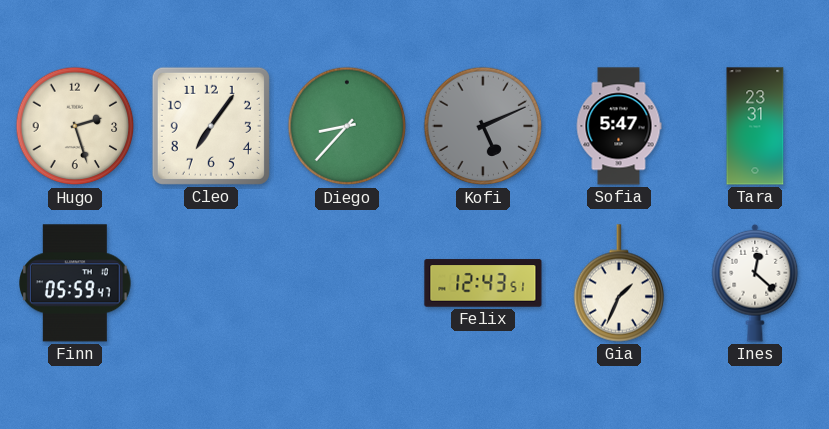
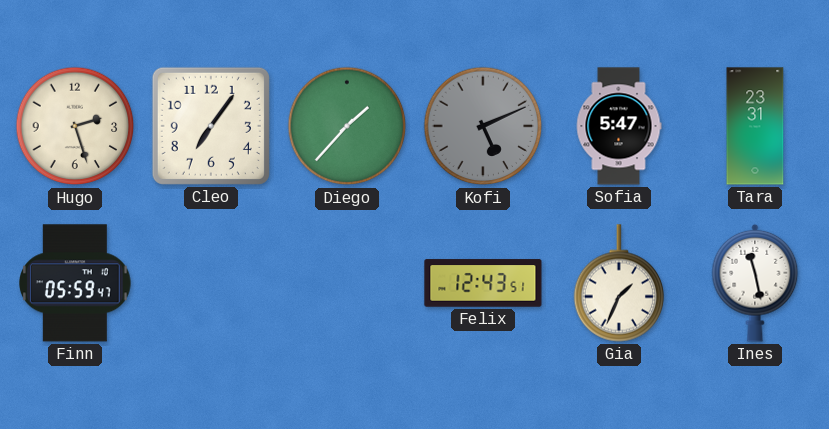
Diego: 8:37 -> 1:37 (347, 126)
Ines: 12:22 -> 11:28 (755, 283)
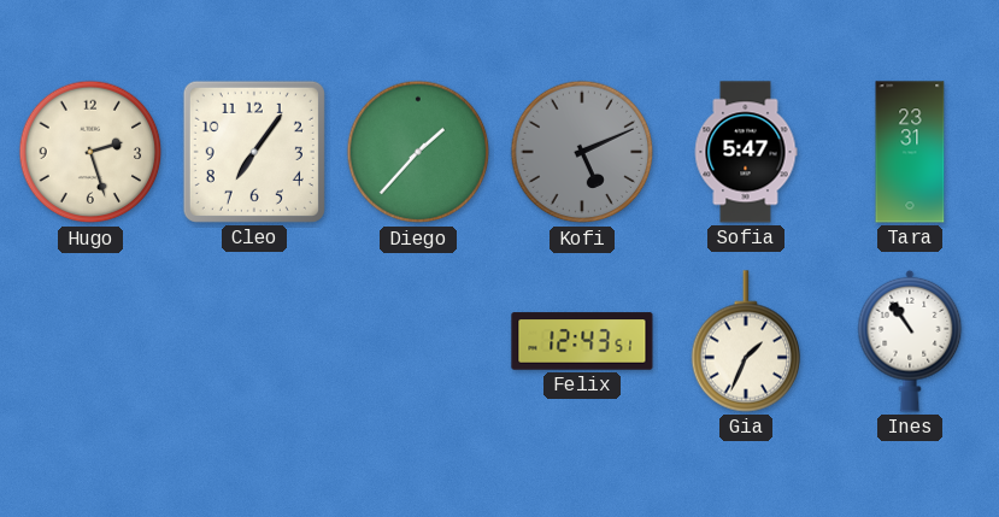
Finn: 05:59 -> none (75, 283)
Ines: 11:28 -> 10:54 (910, 341)
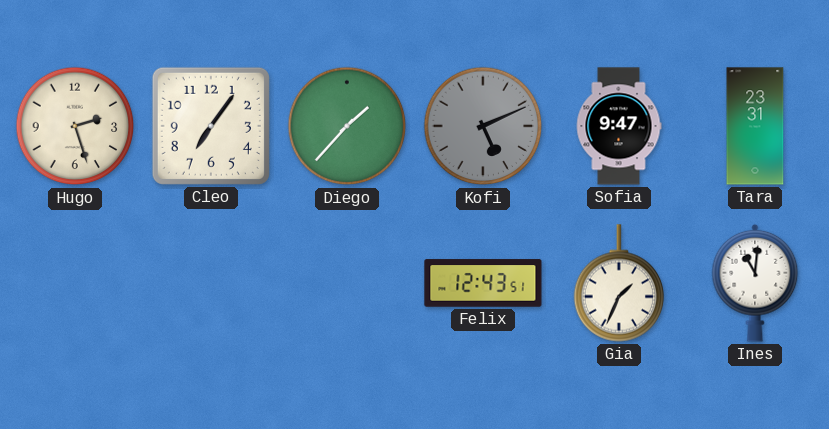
Sofia: 5:47 -> 9:47 (619, 126)
Ines: 10:54 -> 11:01 (755, 283)
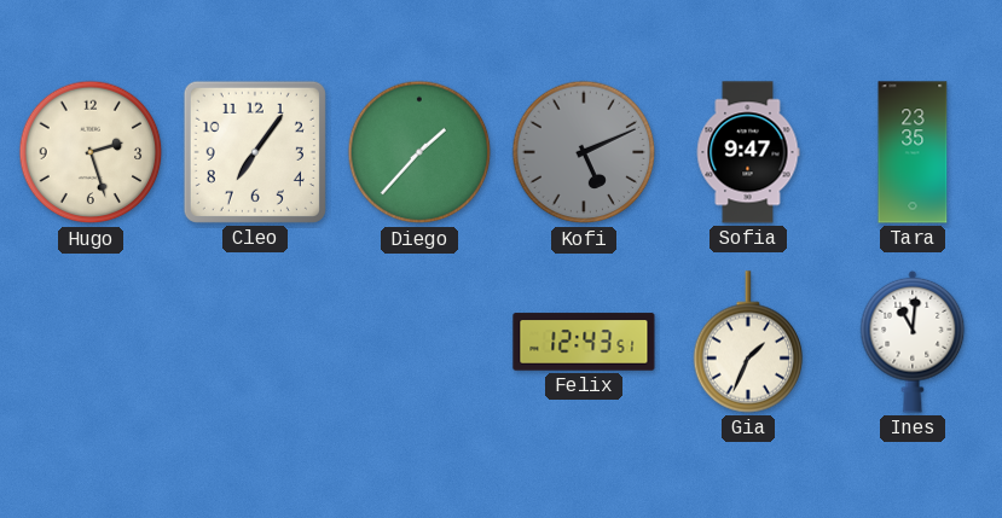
Tara: 23:31 -> 23:35 (913, 152)
